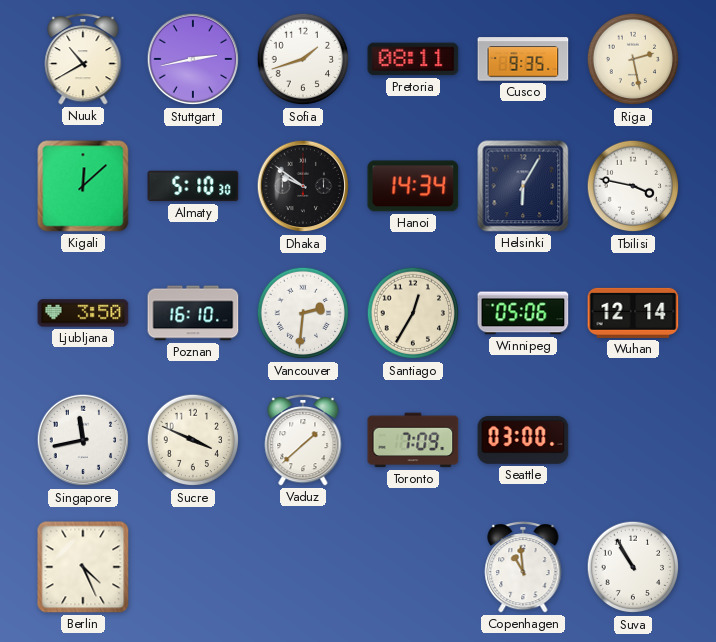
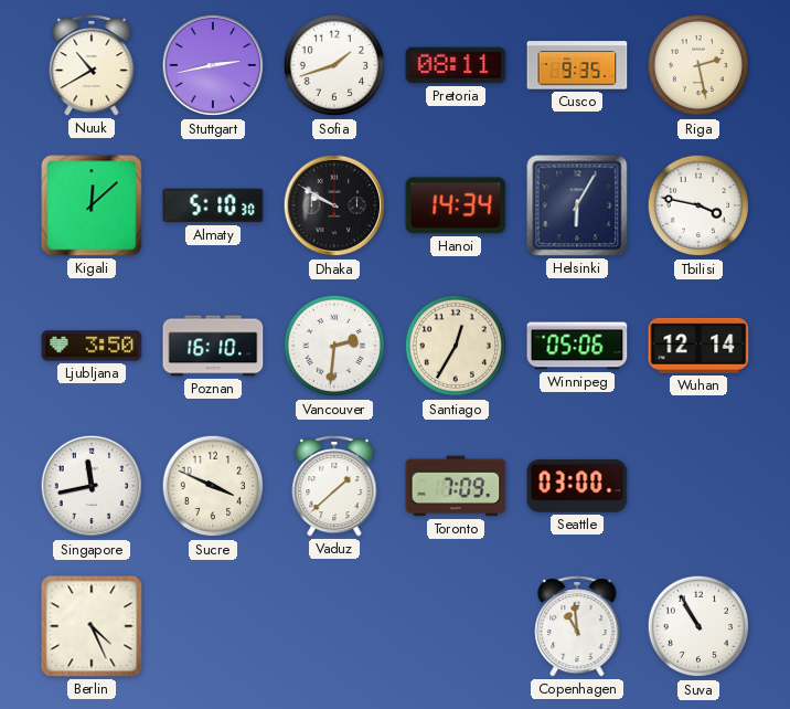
Dhaka: 9:51 -> 9:50 (334, 205)
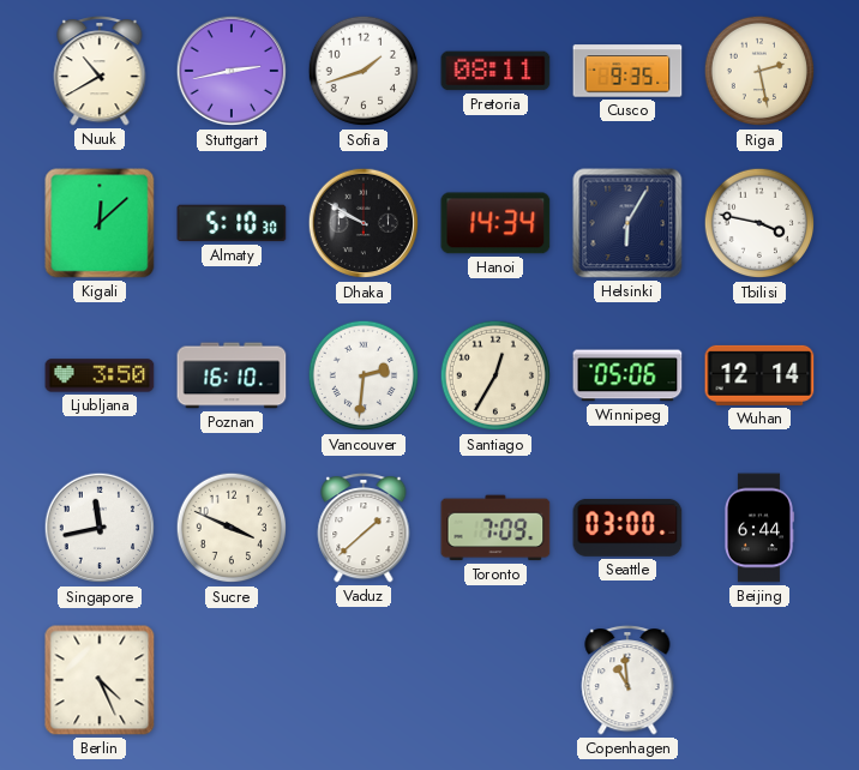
Beijing: none -> 6:44 (758, 528)
Suva: 10:55 -> none (698, 626)
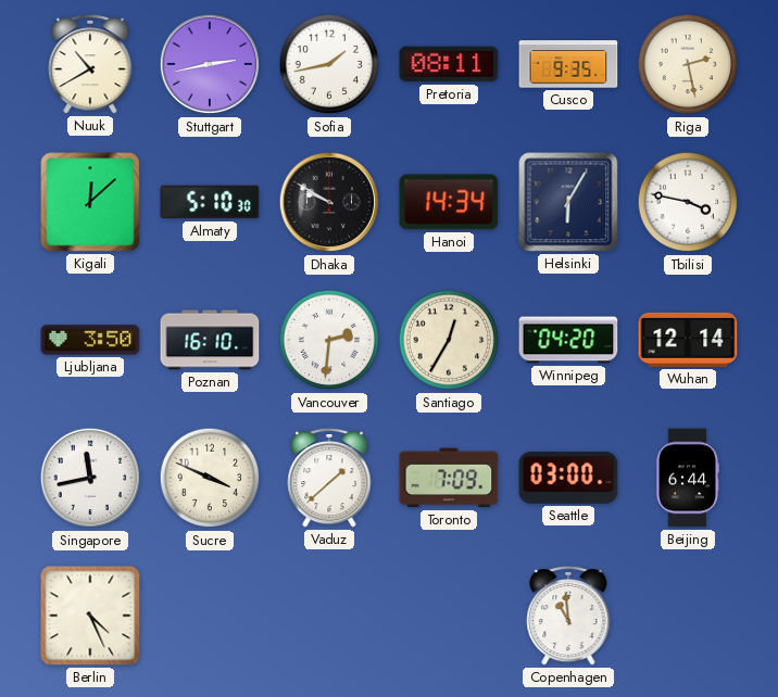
Sofia: 1:42 -> 1:43 (329, 64)
Winnipeg: 05:06 -> 04:20 (568, 340)
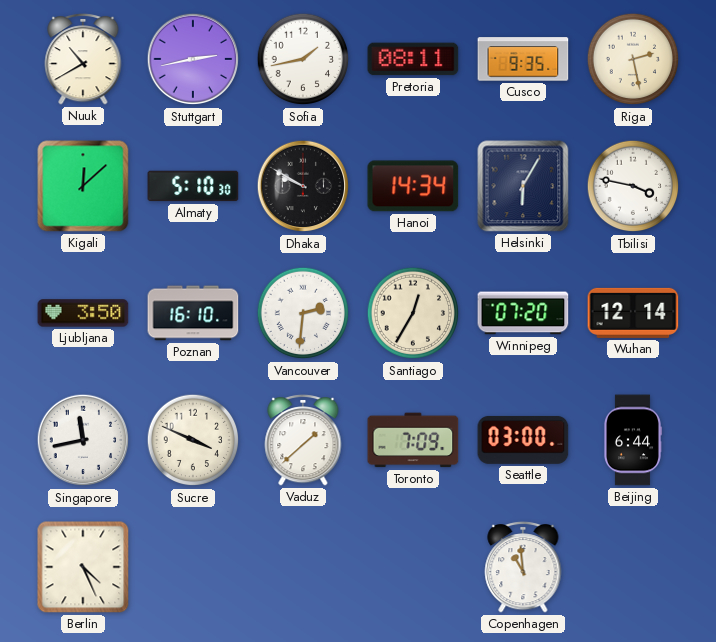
Winnipeg: 04:20 -> 07:20 (523, 313)
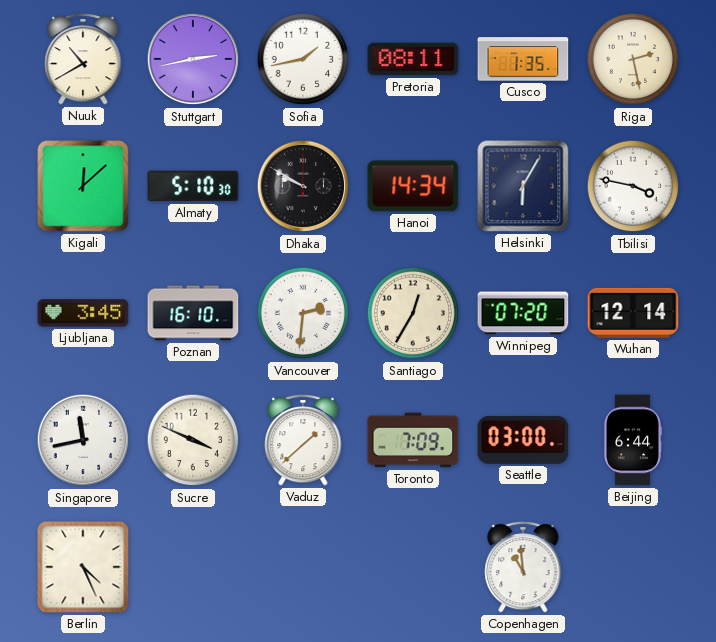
Cusco: 9:35 -> 1:35 (523, 59)
Ljubljana: 3:50 -> 3:45 (83, 313)
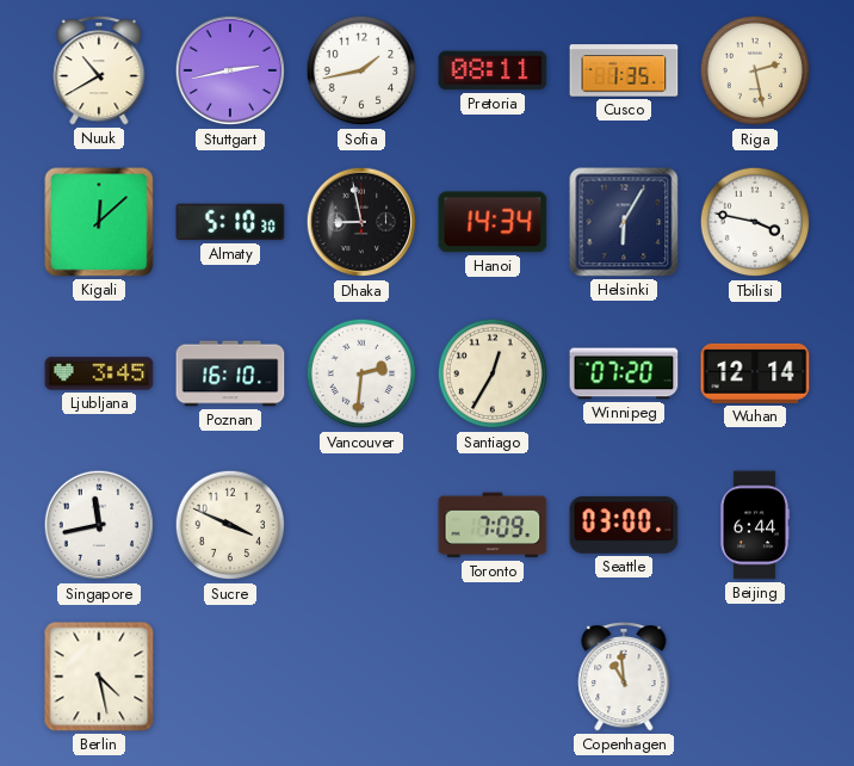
Dhaka: 9:50 -> 8:58 (361, 222)
Vaduz: 1:38 -> none (303, 440)
Berlin: 4:26 -> 4:28 (99, 677)
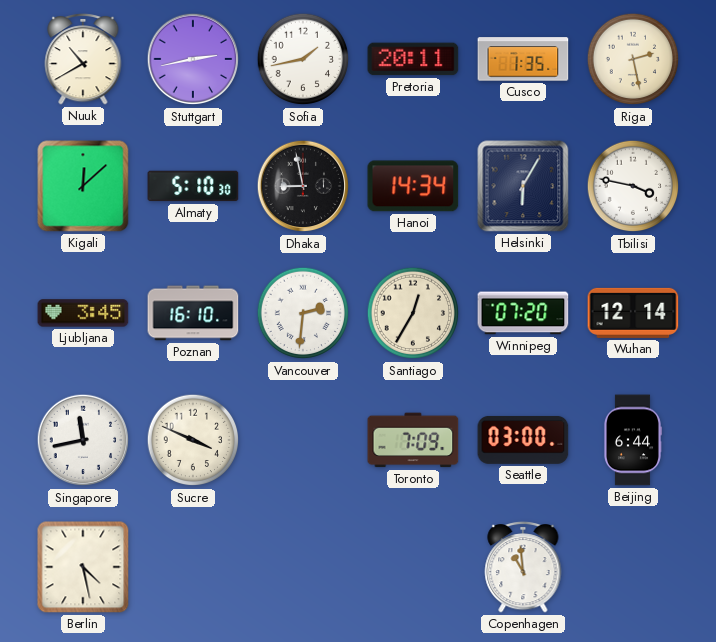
Pretoria: 08:11 -> 20:11 (413, 59)
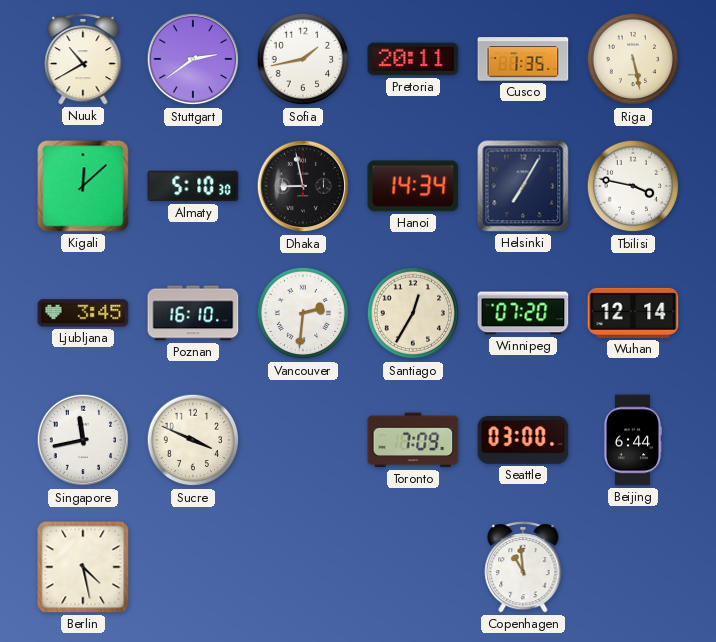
Stuttgart: 2:43 -> 2:39 (193, 59)
Riga: 2:28 -> 5:28 (633, 59)
Helsinki: 6:05 -> 7:05 (523, 186)
